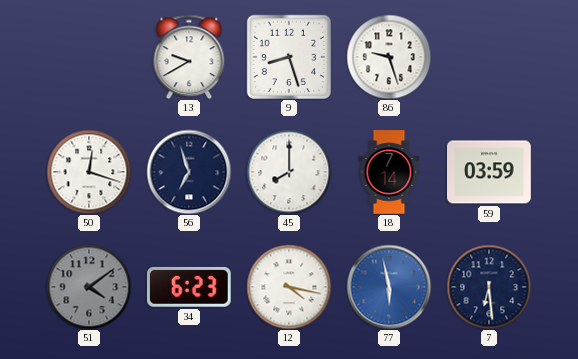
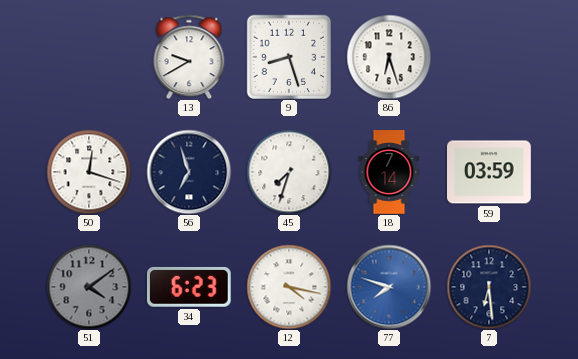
86: 9:27 -> 6:27 (389, 57)
45: 8:00 -> 7:33 (289, 172)
77: 5:58 -> 7:48 (389, 287)
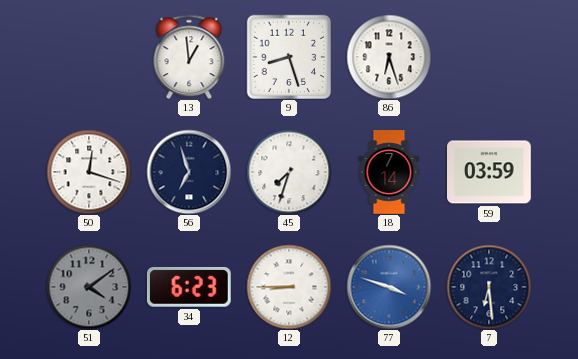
13: 9:40 -> 12:59 (189, 57)
12: 4:17 -> 8:45 (289, 287)
77: 7:48 -> 3:48 (389, 287)
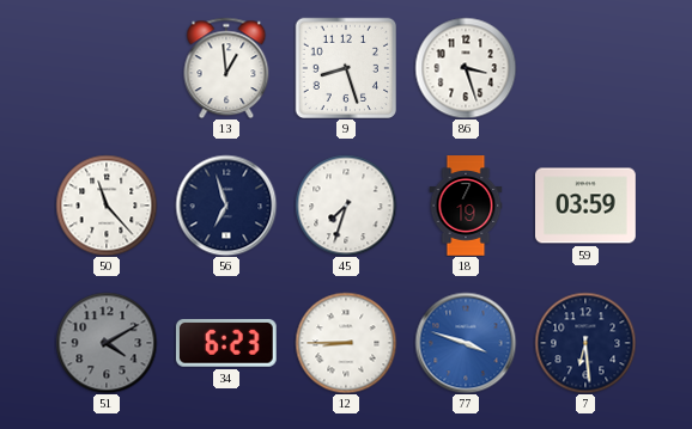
86: 6:27 -> 3:27 (466, 68)
50: 12:18 -> 11:23 (107, 206)
18: 7:14 -> 7:19 (466, 206)
51: 4:09 -> 4:10 (107, 343)
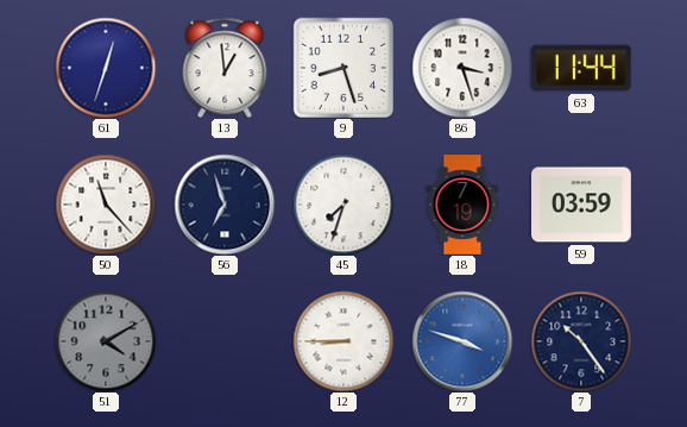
61: none -> 12:33 (106, 68)
63: none -> 11:44 (581, 68)
34: 6:23 -> none (226, 343)
7: 6:29 -> 10:24 (581, 341)
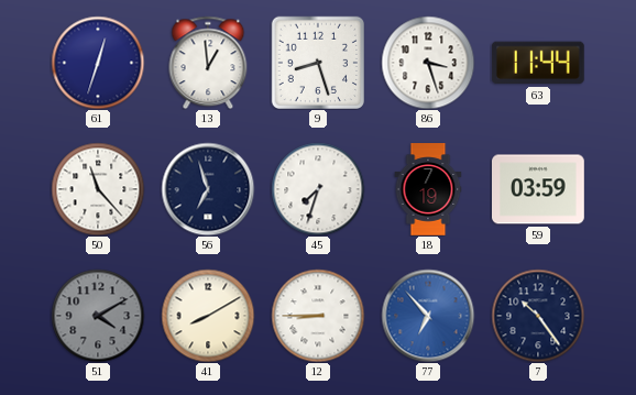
41: none -> 8:10 (208, 316)
77: 3:48 -> 6:53 (428, 316)
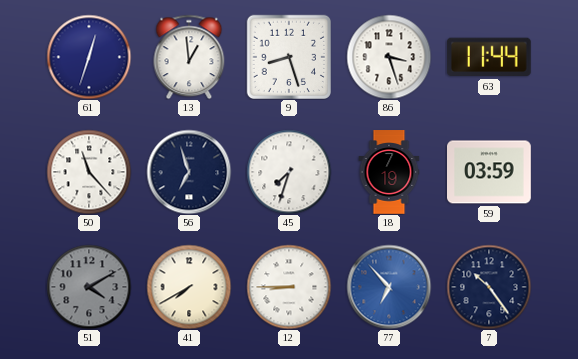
41: 8:10 -> 7:40 (189, 287)
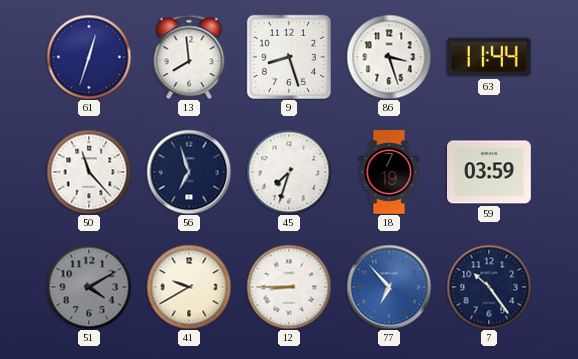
13: 12:59 -> 7:59 (189, 57)
41: 7:40 -> 9:40 (189, 287)
